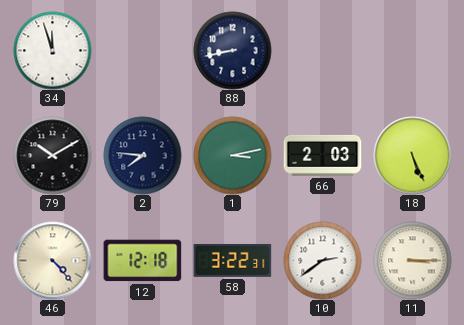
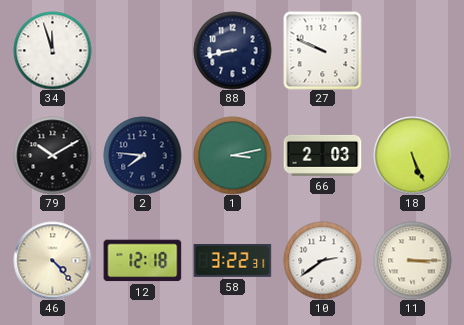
27: none -> 9:49 (322, 50)
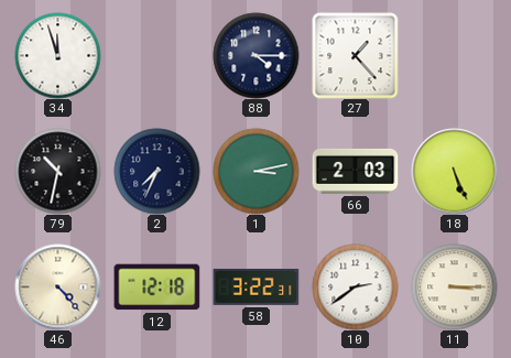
88: 8:43 -> 4:15 (255, 55)
27: 9:49 -> 1:23 (355, 55)
79: 10:10 -> 10:32 (57, 171)
2: 7:46 -> 7:34 (156, 171)
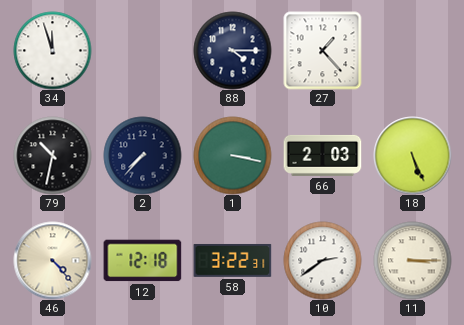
2: 7:34 -> 7:37 (142, 155)
1: 3:13 -> 3:17 (232, 155)
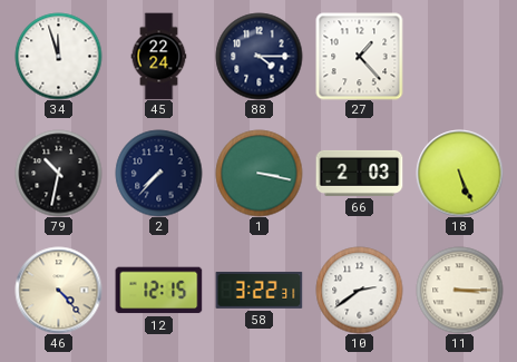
45: none -> 22:24 (159, 56)
12: 12:18 -> 12:15 (158, 291)
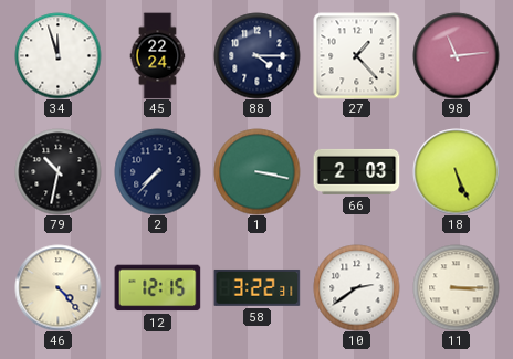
98: none -> 11:14 (456, 55)
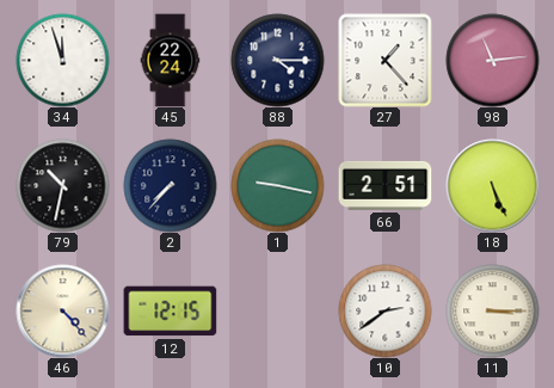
1: 3:17 -> 9:17 (277, 185)
66: 2:03 -> 2:51 (384, 185)
58: 3:22 -> none (256, 287)
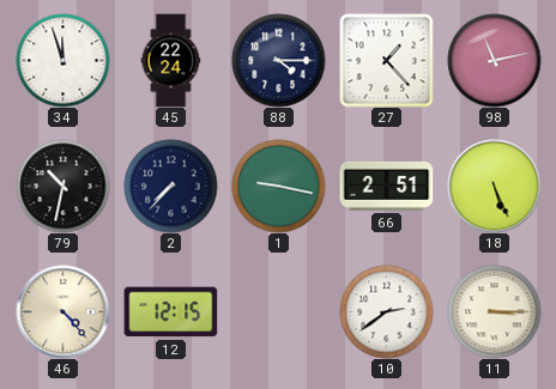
98: 11:14 -> 11:13 (494, 60)
